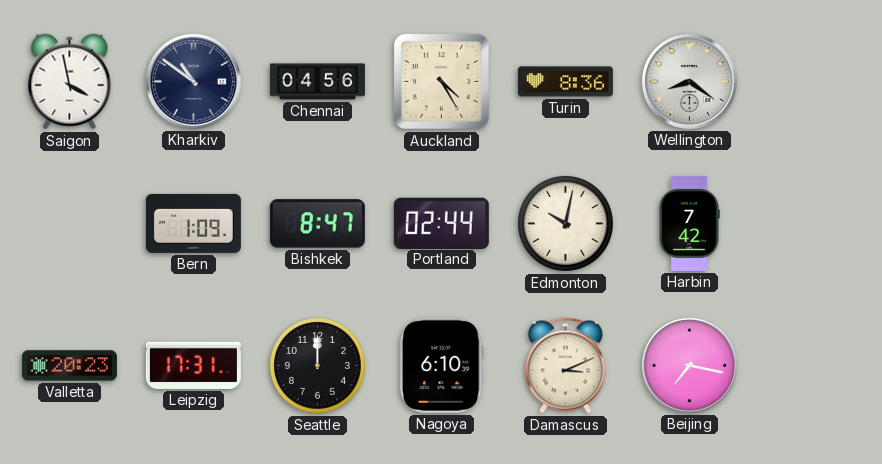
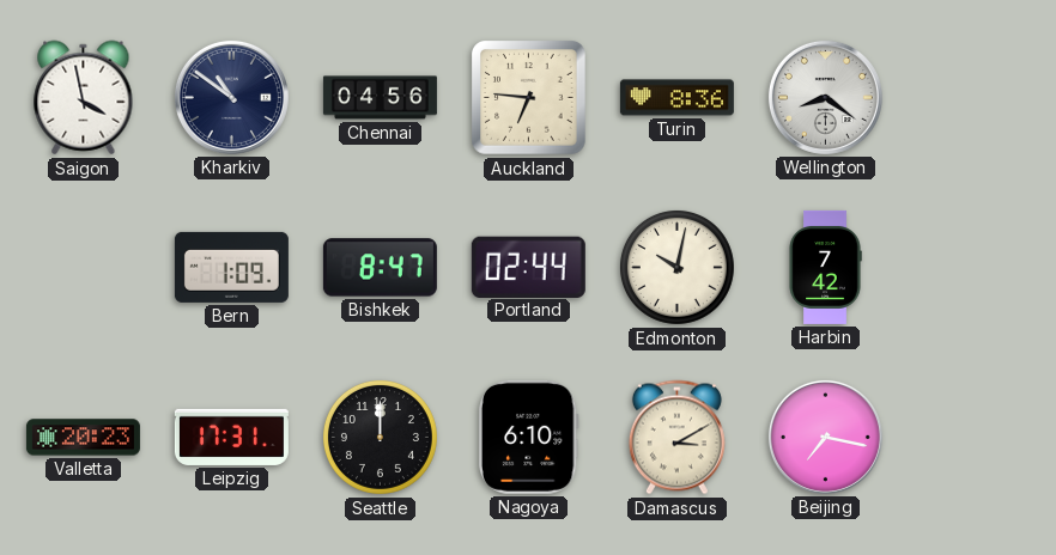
Auckland: 4:25 -> 6:46 (529, 98)
Damascus: 3:11 -> 3:10 (676, 438)
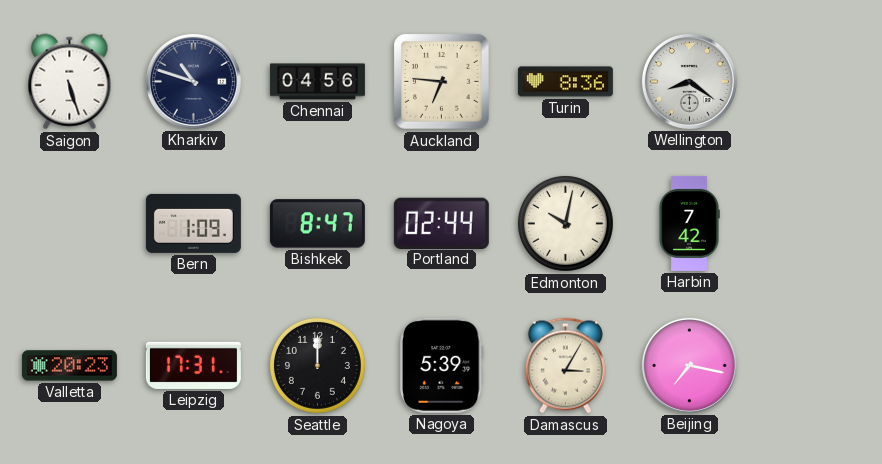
Saigon: 3:58 -> 5:27 (70, 82)
Kharkiv: 10:51 -> 10:48 (193, 81)
Nagoya: 6:10 -> 5:39 (441, 365)
Damascus: 3:10 -> 3:05 (565, 366)
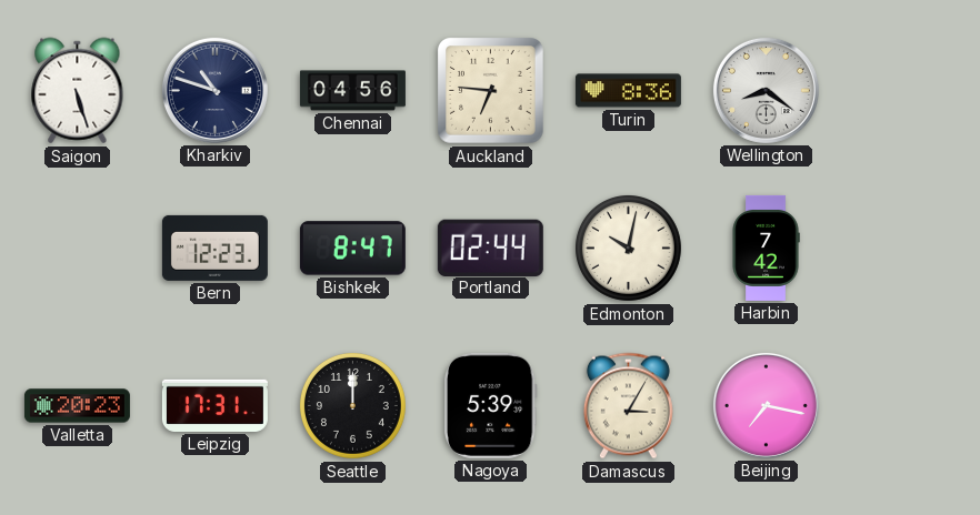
Bern: 1:09 -> 12:23 (214, 248)
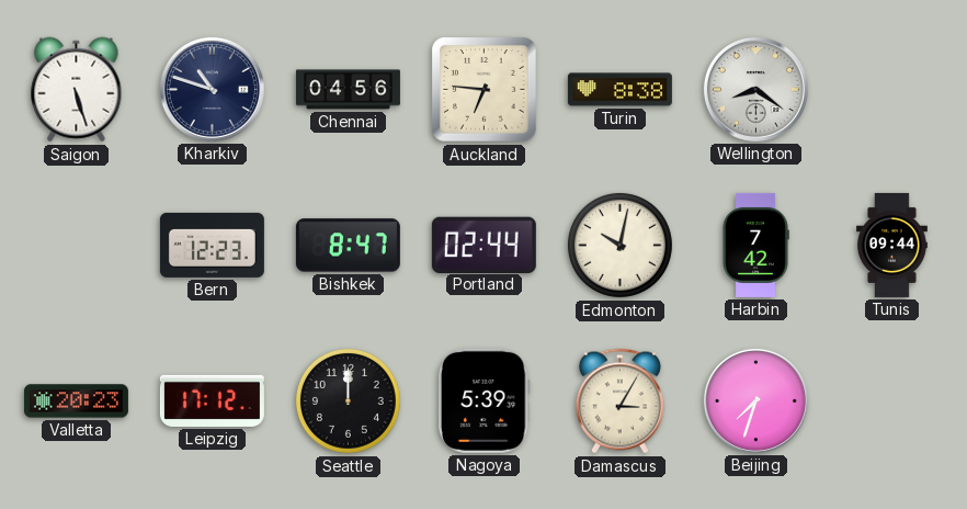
Turin: 8:36 -> 8:38 (619, 90)
Tunis: none -> 09:44 (892, 245)
Leipzig: 17:31 -> 17:12 (212, 400)
Beijing: 7:17 -> 7:33 (755, 400)
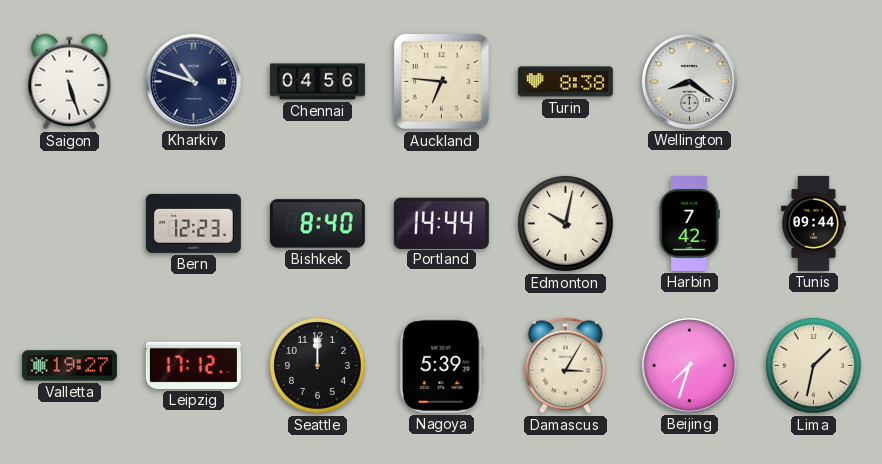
Bishkek: 8:47 -> 8:40 (317, 224)
Portland: 02:44 -> 14:44 (441, 223)
Valletta: 20:23 -> 19:27 (69, 366)
Lima: none -> 1:32 (813, 365)
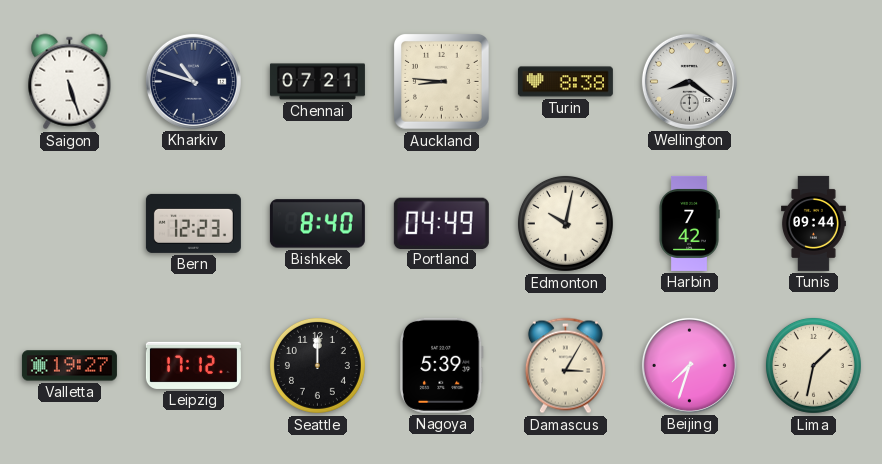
Chennai: 04:56 -> 07:21 (317, 82)
Auckland: 6:46 -> 8:46 (442, 82)
Portland: 14:44 -> 04:49 (441, 223)
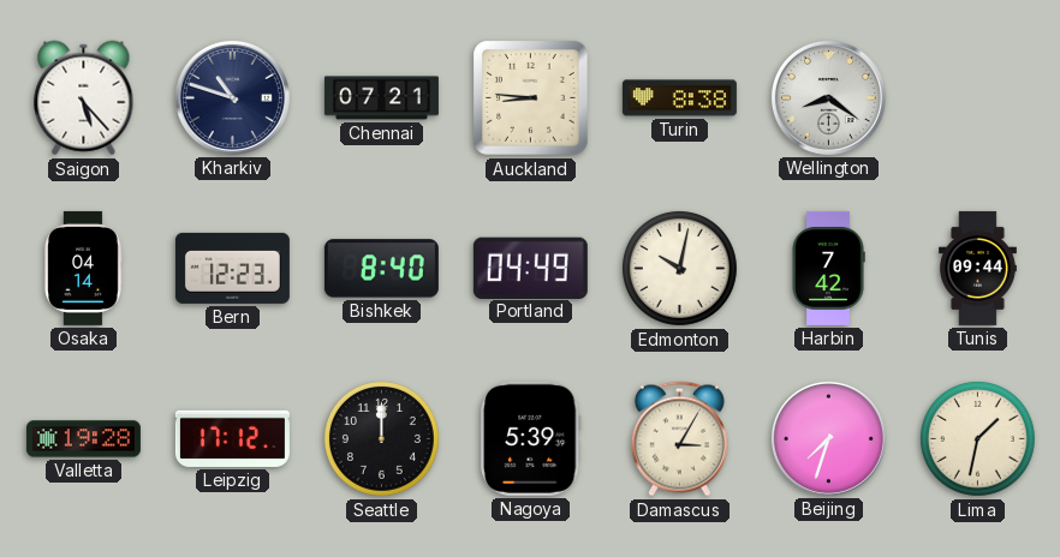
Saigon: 5:27 -> 5:23 (84, 98)
Osaka: none -> 04:14 (83, 268)
Valletta: 19:27 -> 19:28 (83, 439)
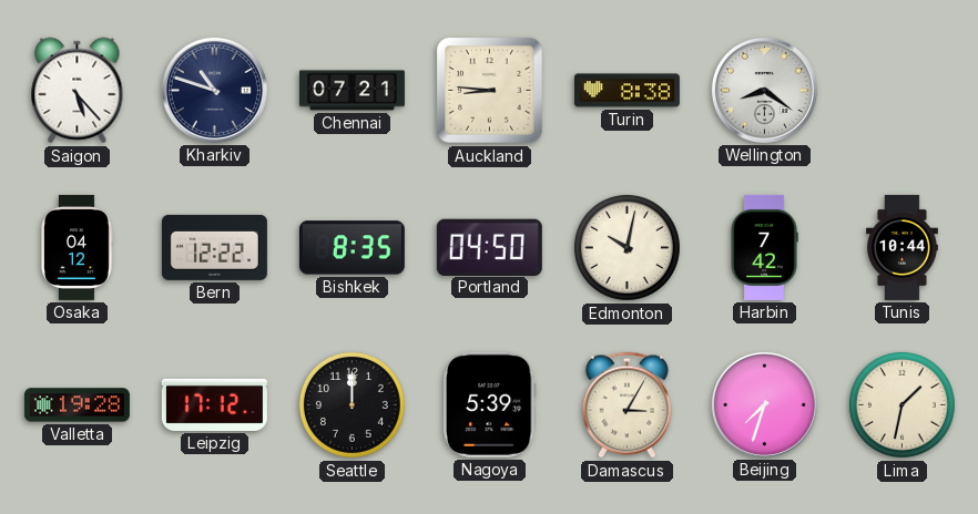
Osaka: 04:14 -> 04:12 (77, 247)
Bern: 12:23 -> 12:22 (214, 247)
Bishkek: 8:40 -> 8:35 (352, 248)
Portland: 04:49 -> 04:50 (489, 247)
Tunis: 09:44 -> 10:44 (903, 247)
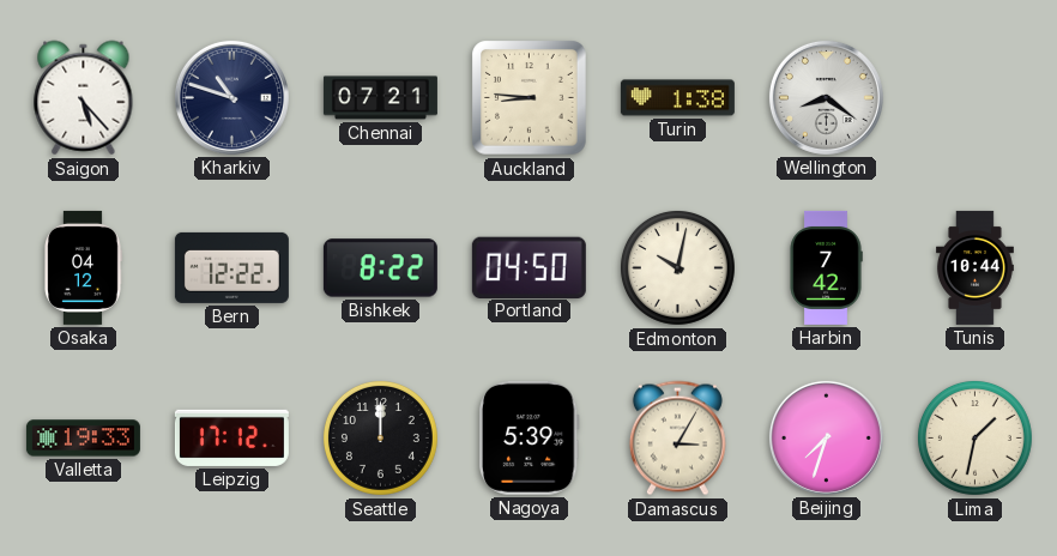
Turin: 8:38 -> 1:38 (677, 98)
Bishkek: 8:35 -> 8:22 (380, 268)
Valletta: 19:28 -> 19:33 (83, 439)
